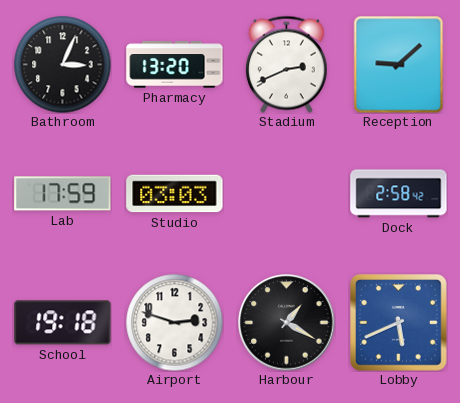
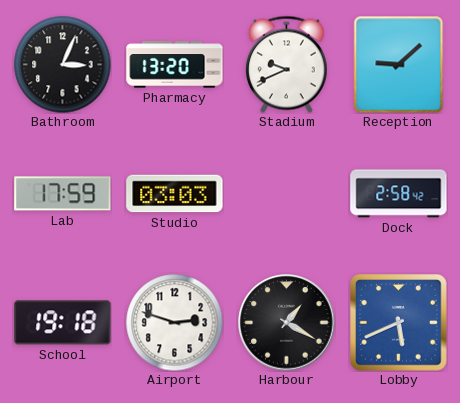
Stadium: 2:41 -> 9:41 (286, 64)
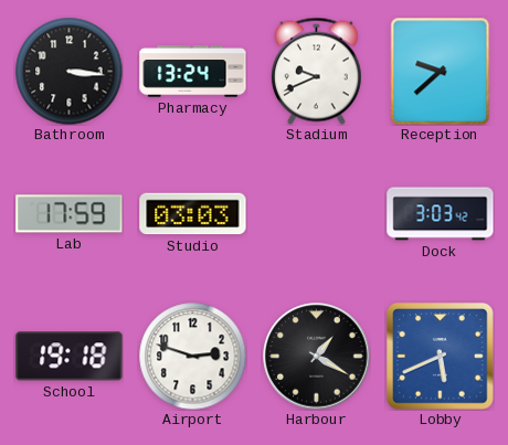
Bathroom: 3:04 -> 3:16 (68, 71)
Pharmacy: 13:20 -> 13:24 (193, 72)
Reception: 9:08 -> 9:38 (441, 71)
Dock: 2:58 -> 3:03 (441, 214)
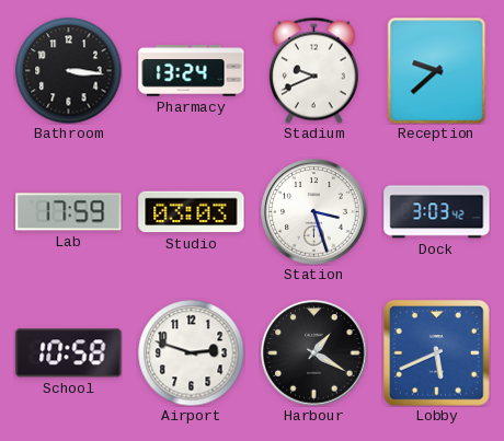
Station: none -> 3:27 (314, 212)
School: 19:18 -> 10:58 (69, 353)
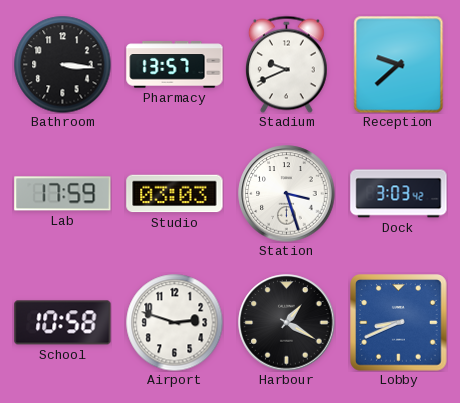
Pharmacy: 13:24 -> 13:57 (175, 65)
Lobby: 5:41 -> 8:41 (399, 323)
